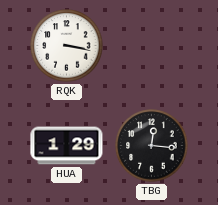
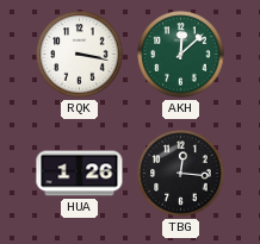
AKH: none -> 12:08 (181, 55)
HUA: 1:29 -> 1:26 (80, 174)
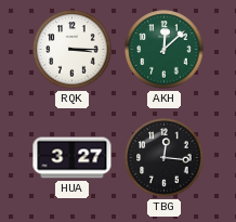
RQK: 3:17 -> 3:15 (73, 50)
HUA: 1:26 -> 3:27 (73, 158)
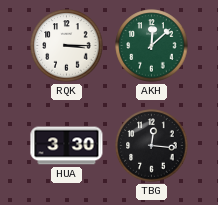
HUA: 3:27 -> 3:30 (67, 146)
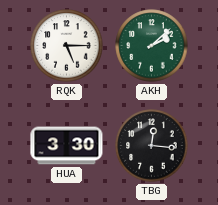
RQK: 3:15 -> 5:15 (67, 46)
AKH: 12:08 -> 2:08 (152, 46)
